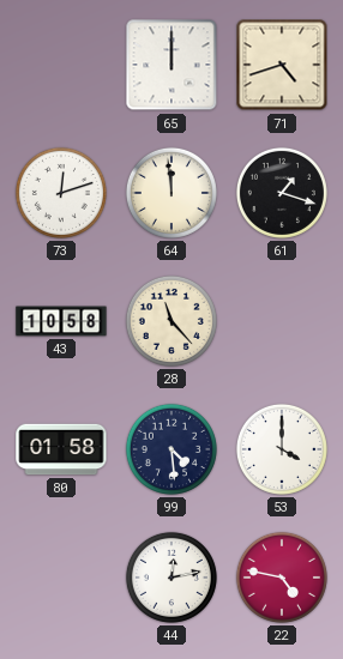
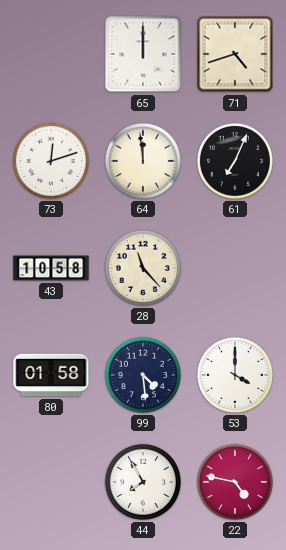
61: 1:18 -> 7:04 (235, 161)
44: 12:13 -> 7:55 (143, 482)
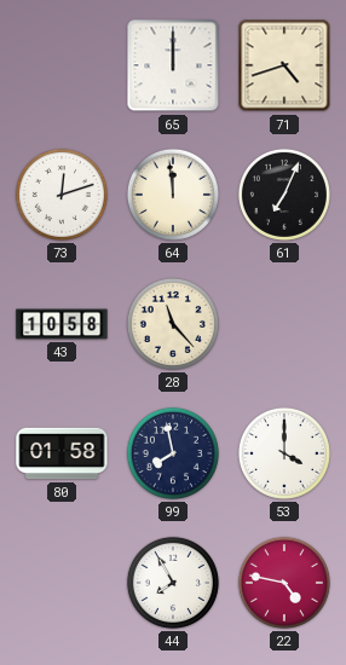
99: 4:29 -> 7:58 (173, 453)
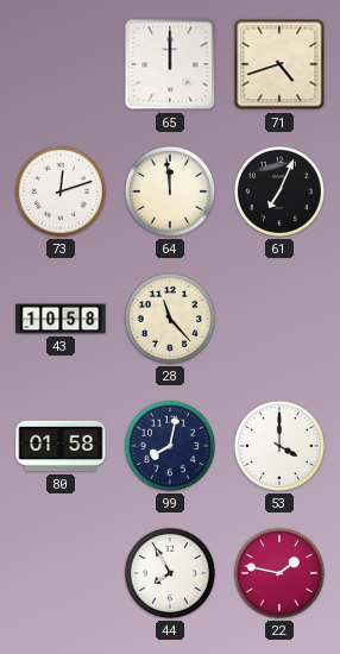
99: 7:58 -> 8:02 (170, 446)
22: 4:47 -> 1:47 (279, 573)
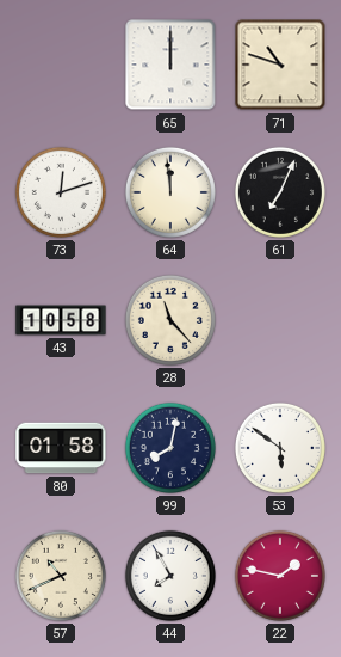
71: 4:42 -> 10:48 (280, 65)
53: 4:00 -> 5:51 (280, 448)
57: none -> 10:41 (61, 576)
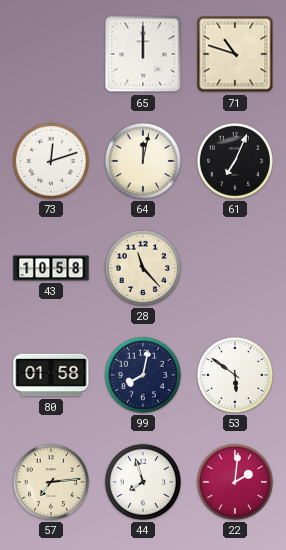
64: 11:59 -> 12:02 (143, 161)
57: 10:41 -> 7:14 (51, 482)
44: 7:55 -> 7:57 (143, 482)
22: 1:47 -> 2:01 (235, 482)
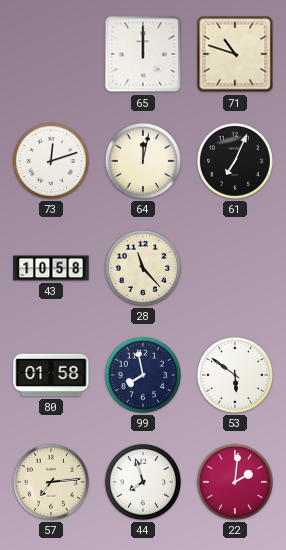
99: 8:02 -> 7:58 (143, 375)
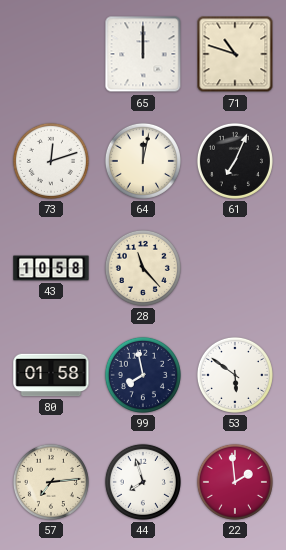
22: 2:01 -> 1:59 (235, 482)
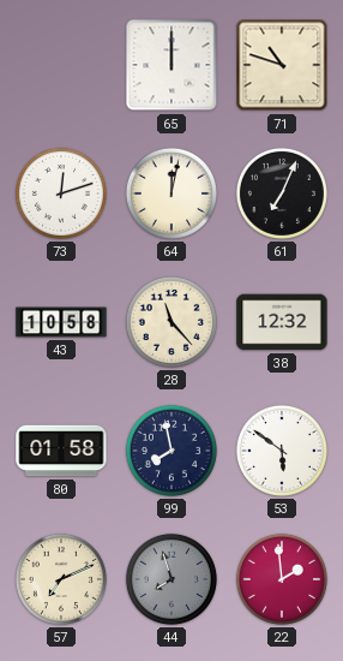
38: none -> 12:32 (282, 322)
57: 7:14 -> 7:11 (61, 579)
44 dial: white -> grey (171, 579)
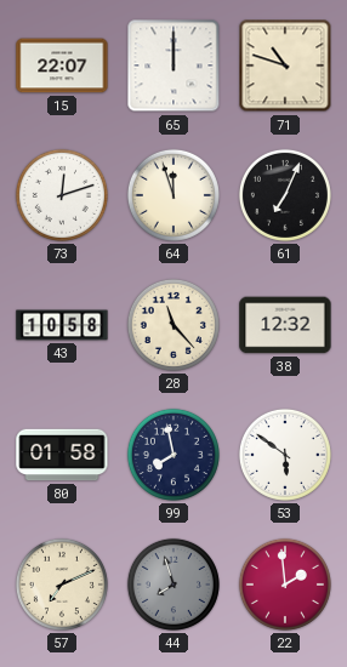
15: none -> 22:07 (62, 65)
64: 12:02 -> 11:57 (173, 195)
